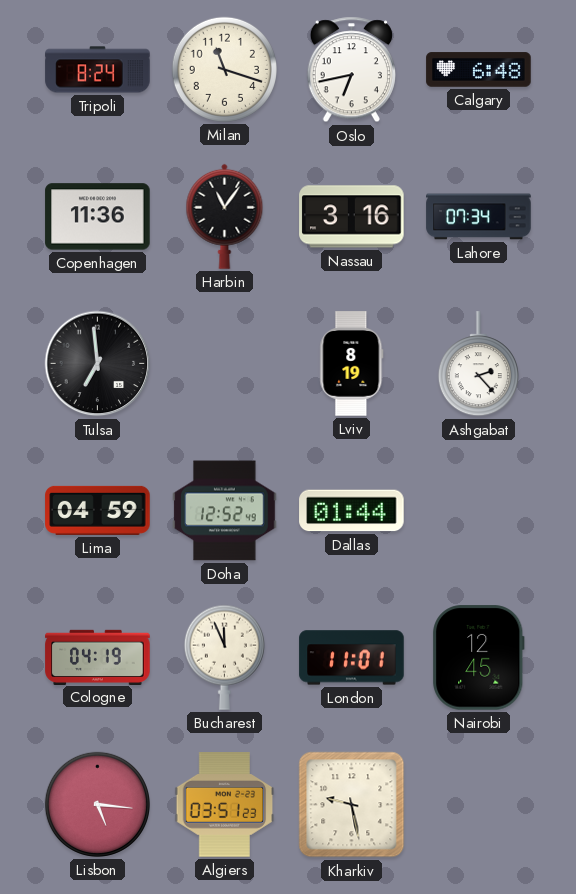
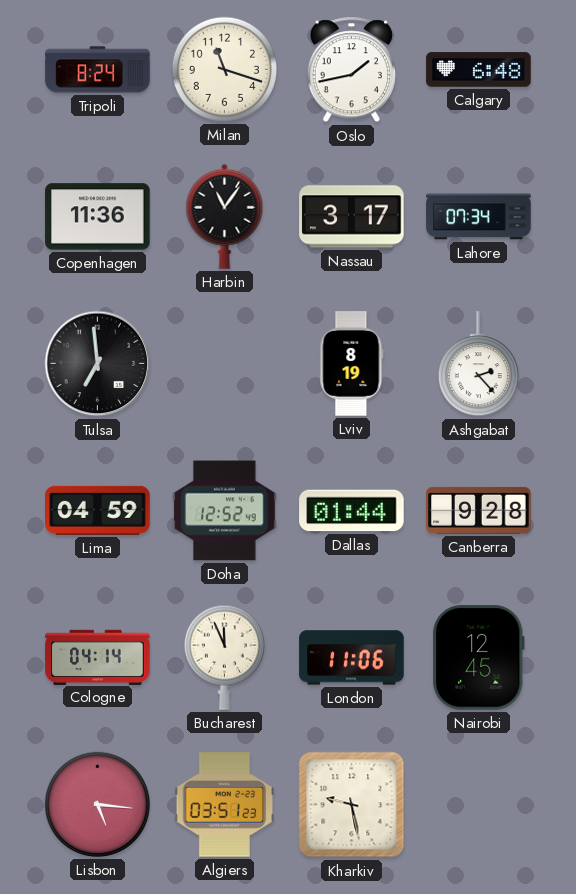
Oslo: 6:43 -> 1:43 (351, 70)
Nassau: 3:16 -> 3:17 (352, 217)
Canberra: none -> 9:28 (479, 510)
Cologne: 04:19 -> 04:14 (98, 657)
London: 11:01 -> 11:06 (352, 658)
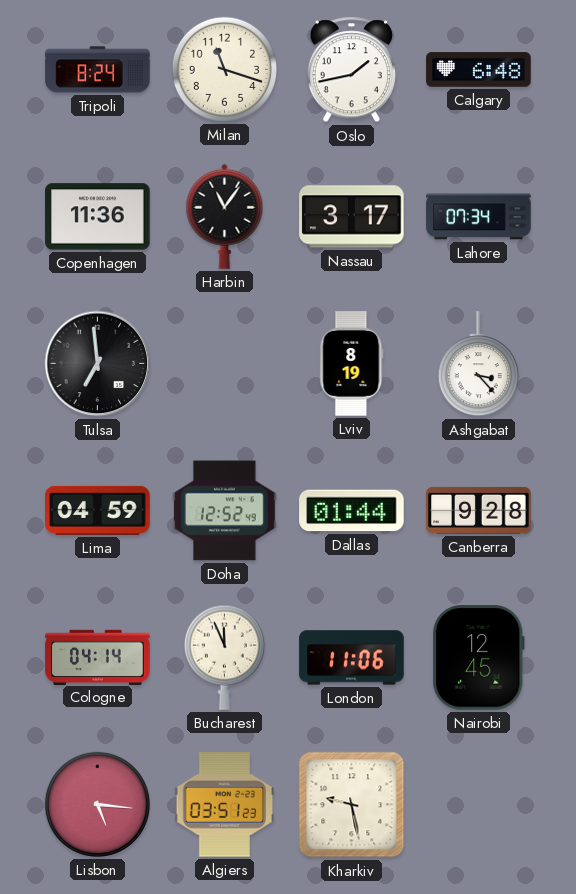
Ashgabat: 2:23 -> 3:23 (478, 364)
